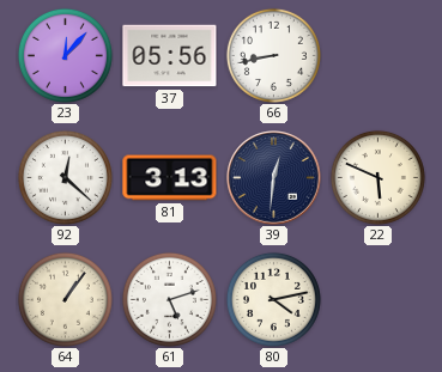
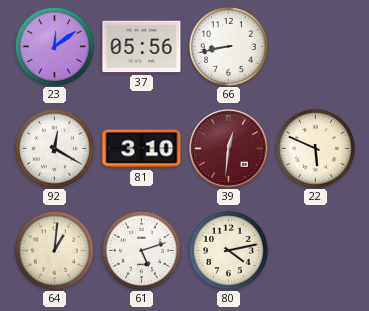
23: 12:07 -> 12:09 (54, 46)
92: 12:22 -> 12:20 (54, 148)
81: 3:13 -> 3:10 (142, 149)
39 dial: navy -> burgundy (229, 149)
64: 1:06 -> 1:01 (54, 250)
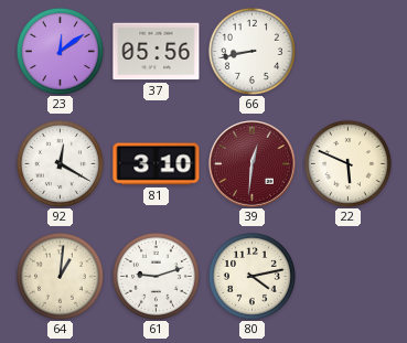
61: 5:12 -> 9:12 (156, 276)
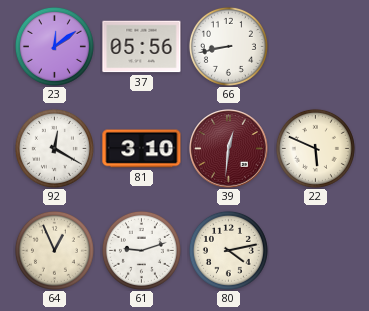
64: 1:01 -> 12:56 (54, 250)
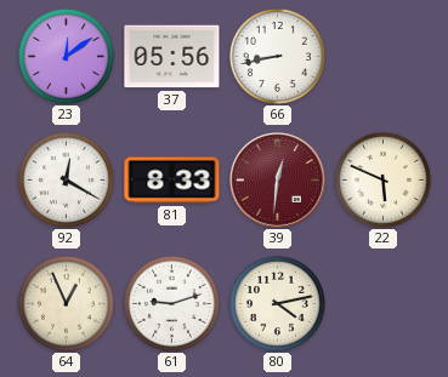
81: 3:10 -> 8:33 (172, 181)
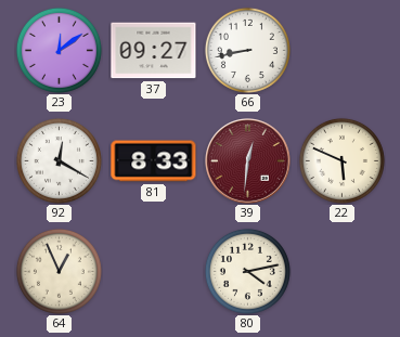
37: 05:56 -> 09:27 (154, 51)
61: 9:12 -> none (171, 303)
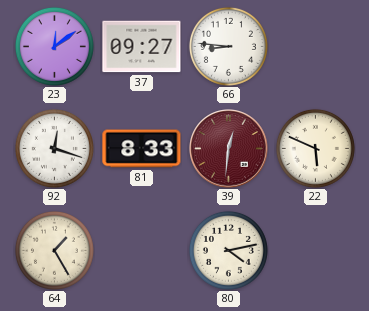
66: 8:43 -> 8:46 (228, 46)
92: 12:20 -> 12:18 (54, 148)
64: 12:56 -> 1:25 (54, 250)
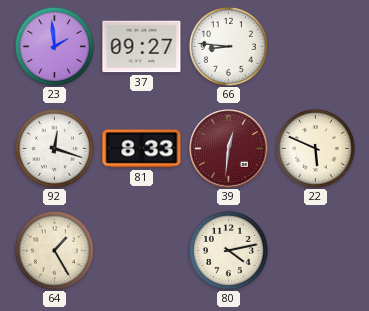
23: 12:09 -> 1:59 (54, 46)
